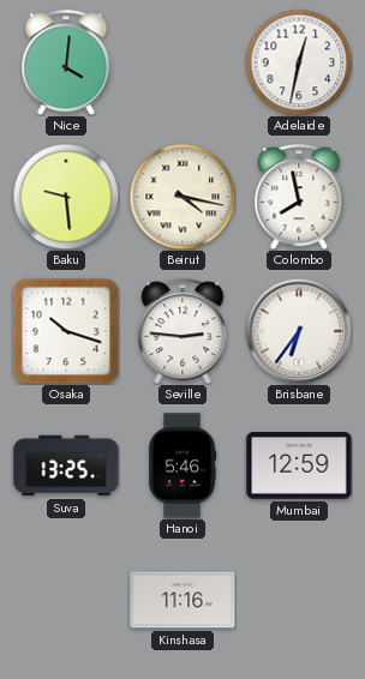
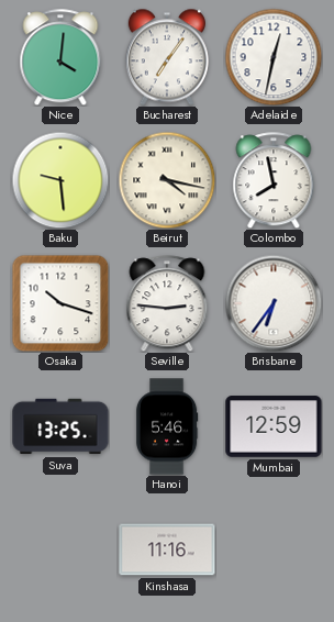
Bucharest: none -> 7:06 (167, 57)
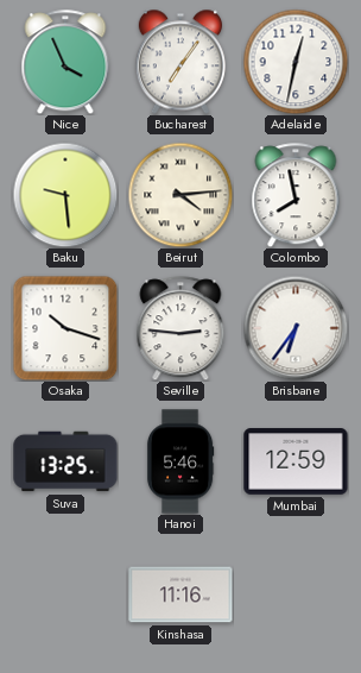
Nice: 4:01 -> 3:56 (65, 62)
Beirut: 4:17 -> 4:14 (180, 195)
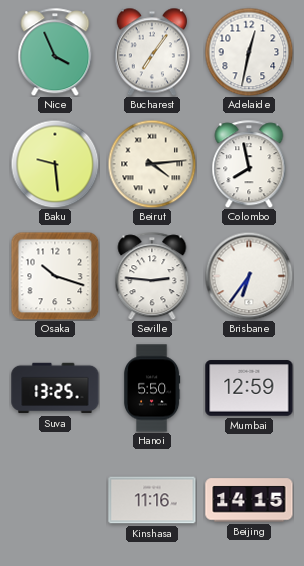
Hanoi: 5:46 -> 5:50 (152, 388)
Beijing: none -> 14:15 (249, 500)
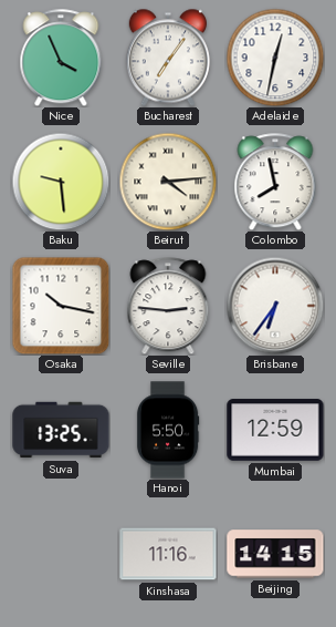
Osaka: 10:18 -> 10:17 (61, 306)
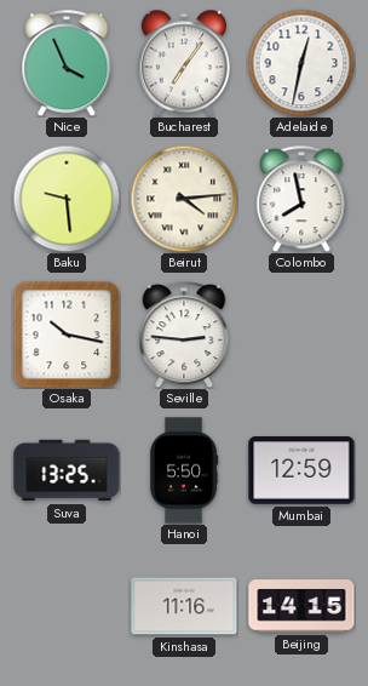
Brisbane: 6:36 -> none (275, 306)
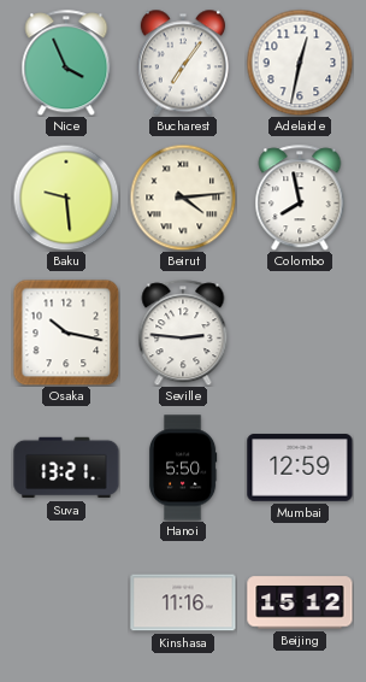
Suva: 13:25 -> 13:21 (66, 468)
Beijing: 14:15 -> 15:12 (300, 602)
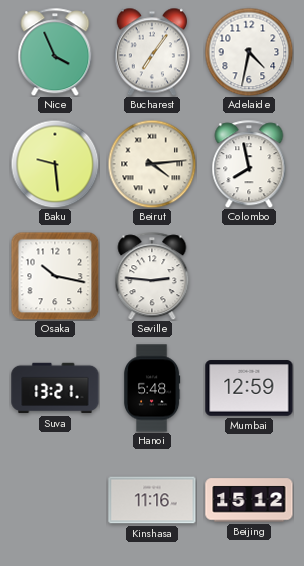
Adelaide: 12:32 -> 4:32 (249, 52)
Hanoi: 5:50 -> 5:48 (152, 388)
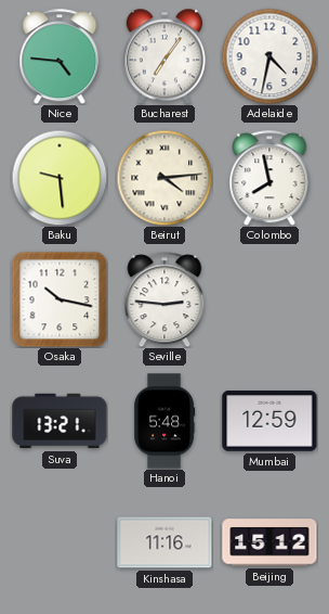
Nice: 3:56 -> 4:46 (60, 56)
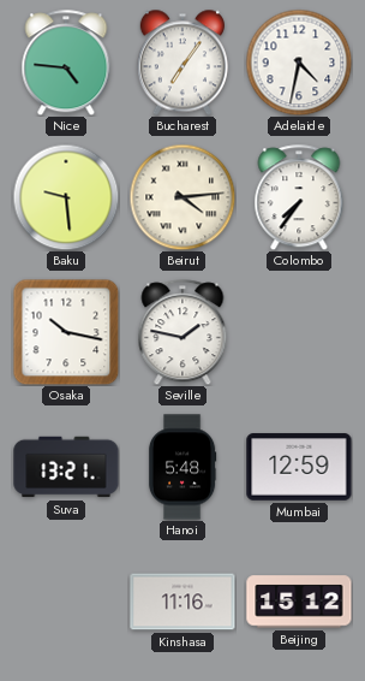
Colombo: 7:58 -> 7:36 (299, 197)
Seville: 2:46 -> 1:47 (182, 332)
